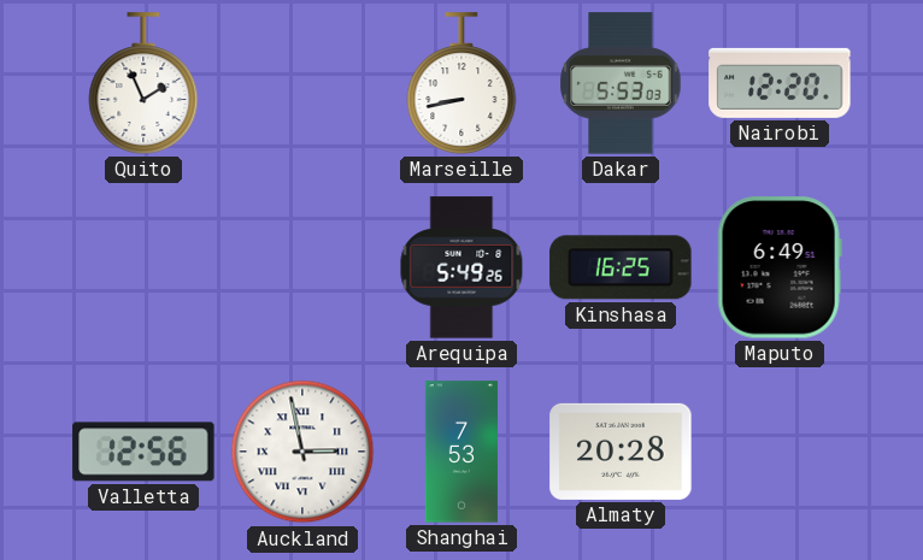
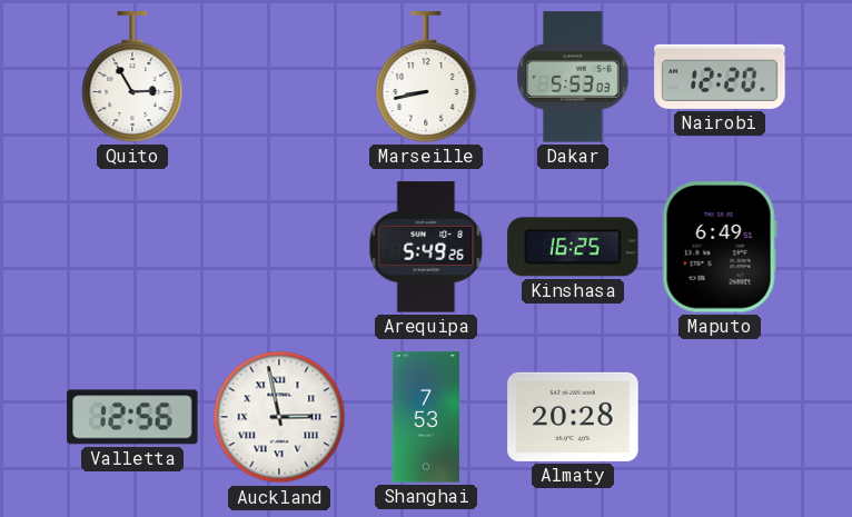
Quito: 1:56 -> 2:55 (132, 77)
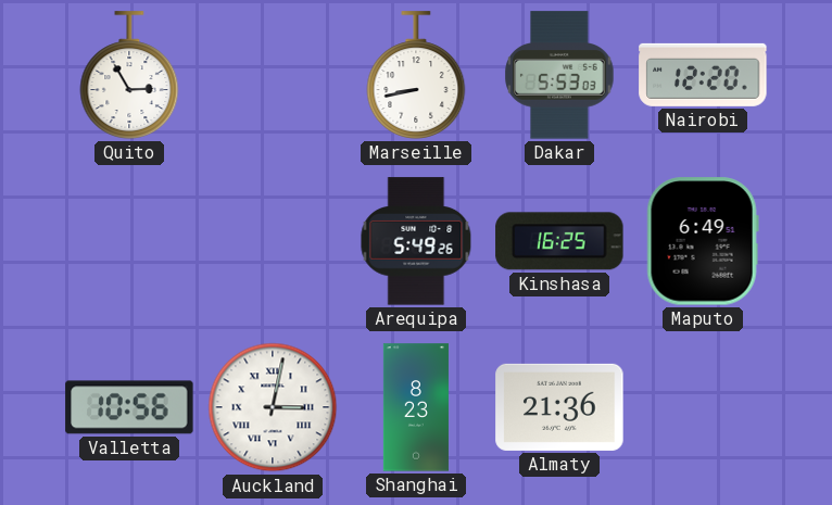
Valletta: 12:56 -> 10:56 (129, 407)
Auckland: 2:58 -> 3:02 (273, 407)
Shanghai: 7:53 -> 8:23 (416, 407)
Almaty: 20:28 -> 21:36 (559, 407)
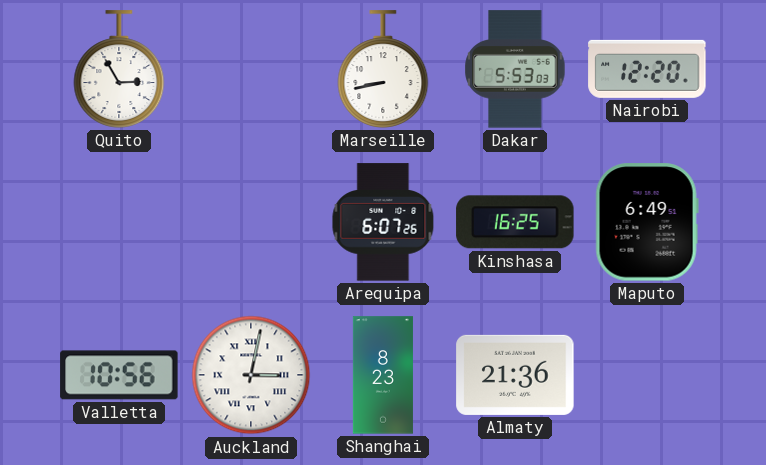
Arequipa: 5:49 -> 6:07 (383, 222)
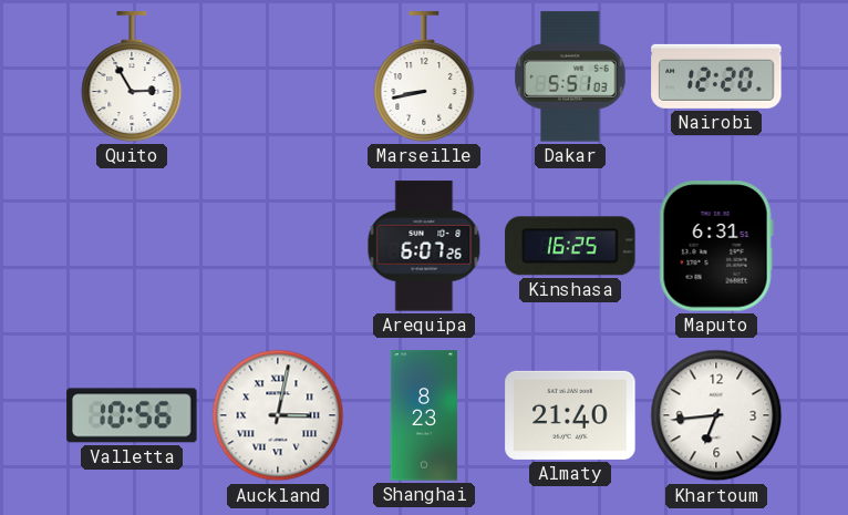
Dakar: 5:53 -> 5:51 (570, 76)
Maputo: 6:49 -> 6:31 (716, 246)
Almaty: 21:36 -> 21:40 (570, 415)
Khartoum: none -> 6:44 (716, 415)
